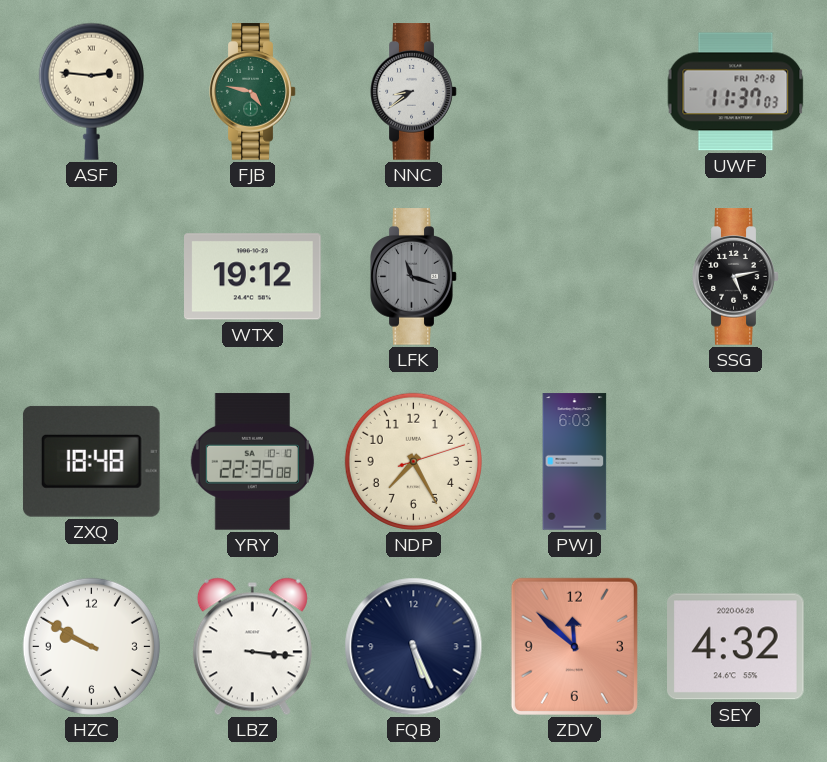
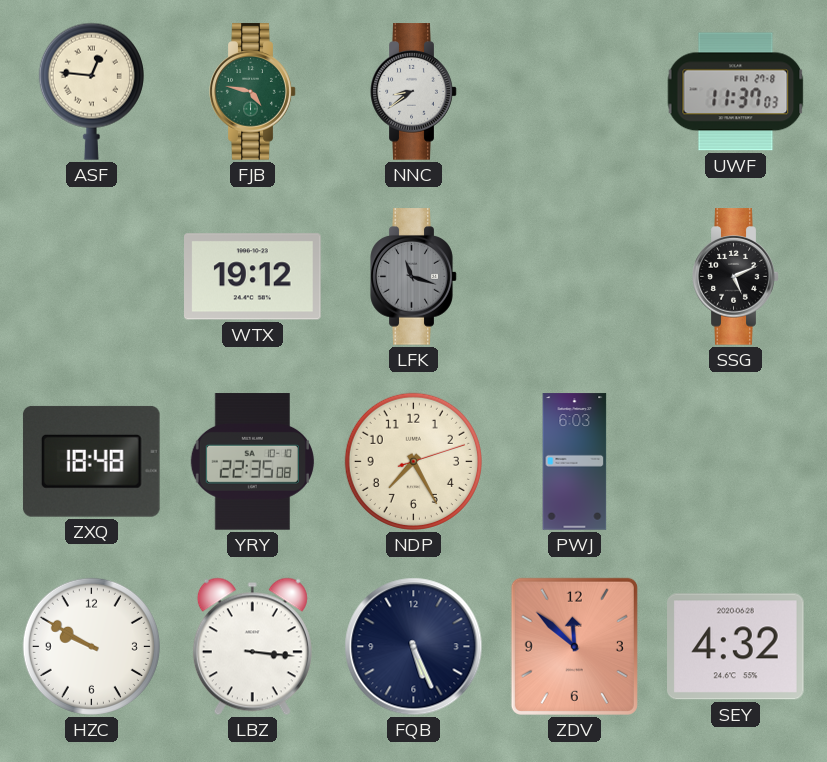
ASF: 2:46 -> 12:46 (91, 91)
SSG: 5:13 -> 5:11 (736, 277)
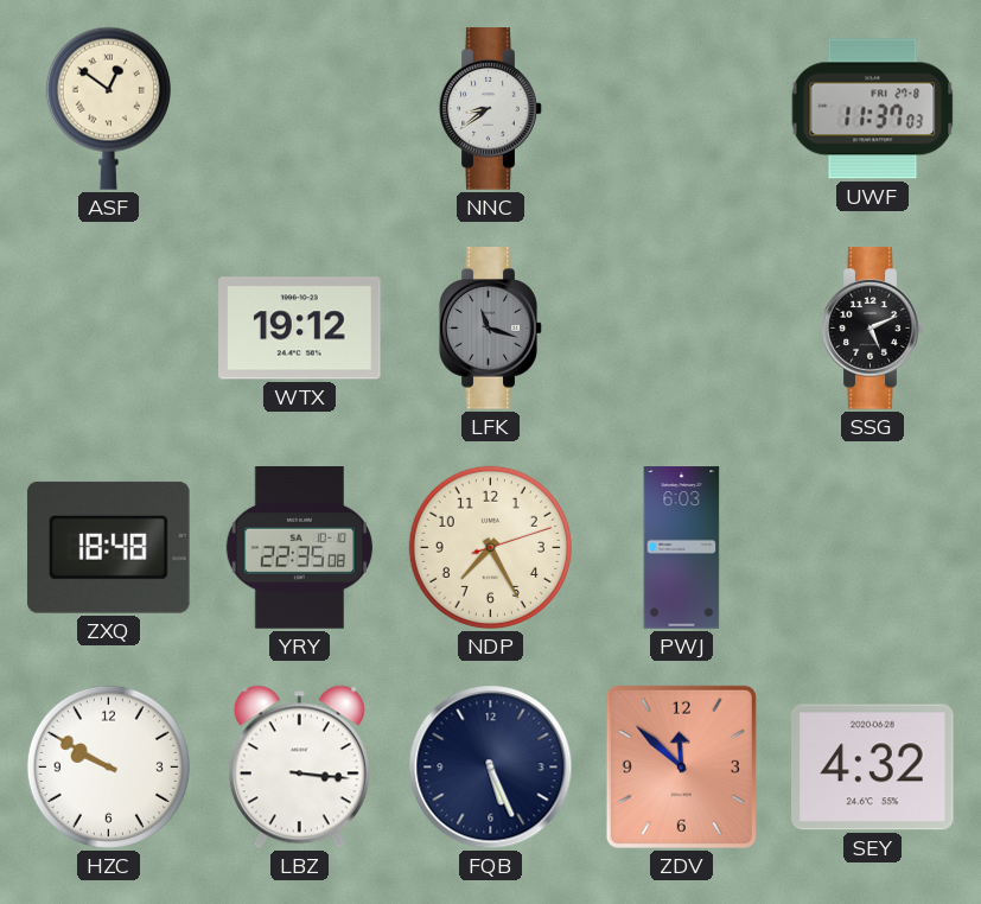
ASF: 12:46 -> 12:51 (108, 108)
FJB: 4:47 -> none (253, 92)
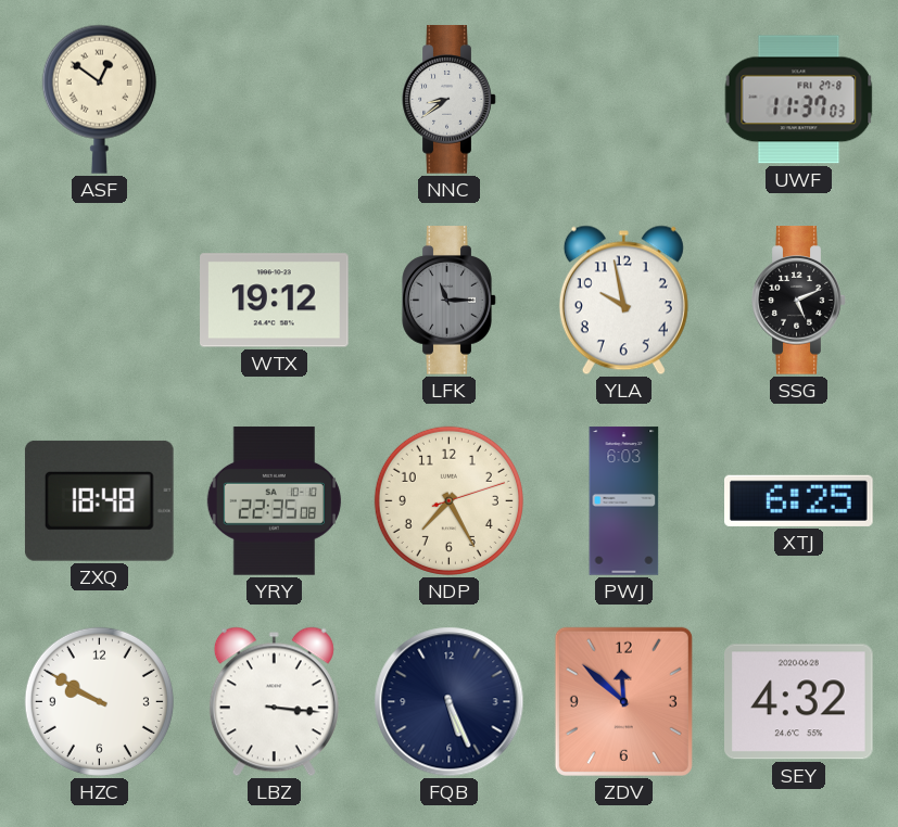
LFK: 11:18 -> 11:15 (450, 301)
YLA: none -> 9:58 (623, 301)
XTJ: none -> 6:25 (799, 500)
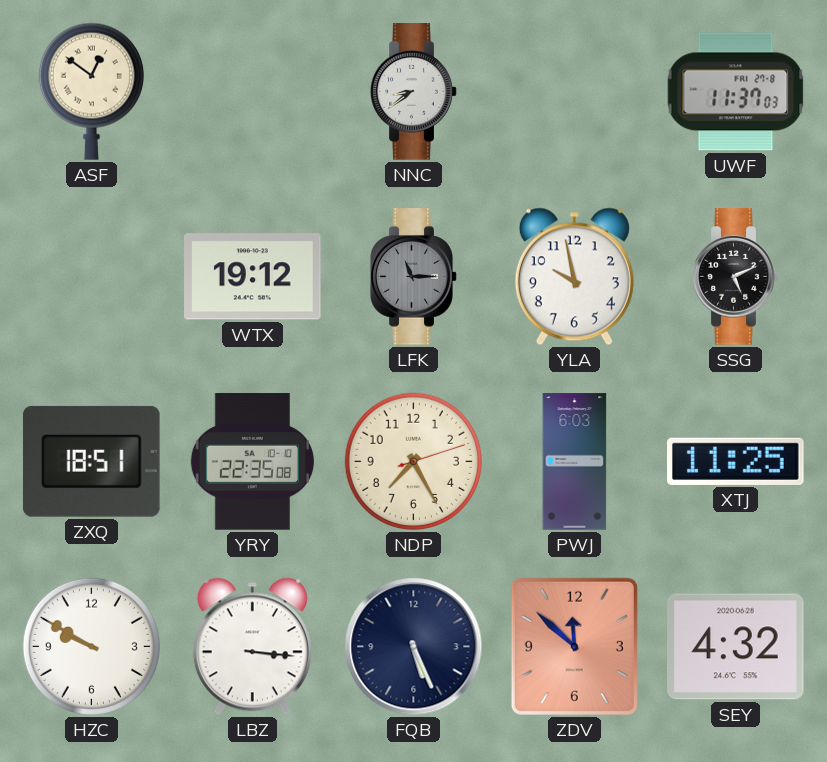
ZXQ: 18:48 -> 18:51 (91, 461)
XTJ: 6:25 -> 11:25 (736, 461)
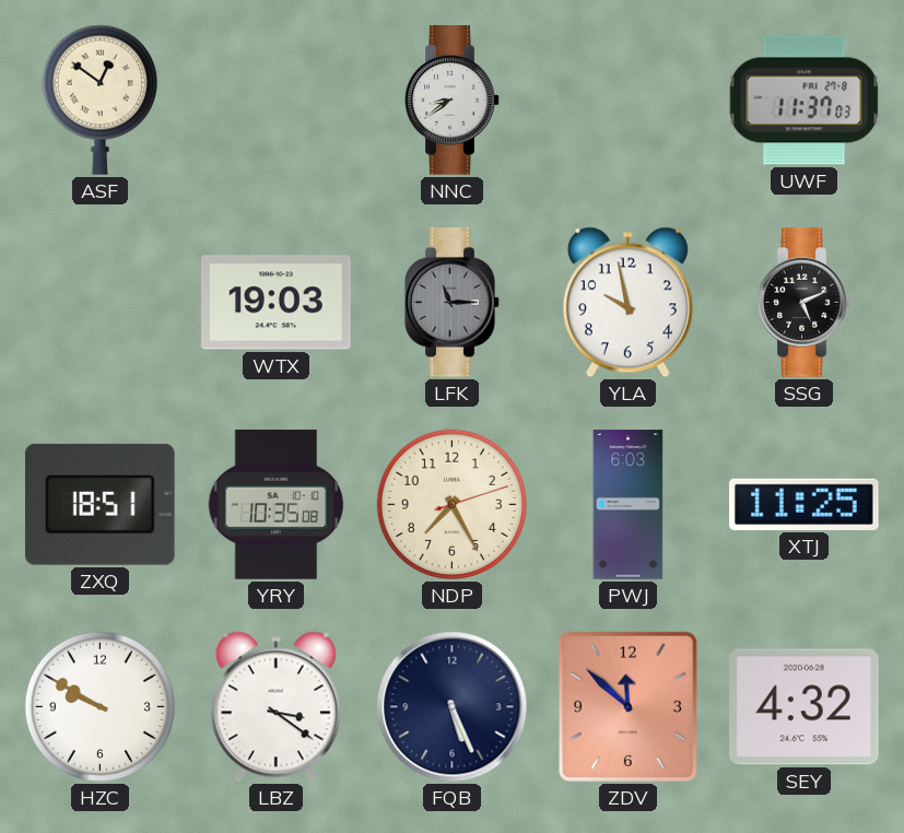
WTX: 19:12 -> 19:03 (277, 303)
YRY: 22:35 -> 10:35 (275, 505)
LBZ: 3:16 -> 3:21 (275, 707)
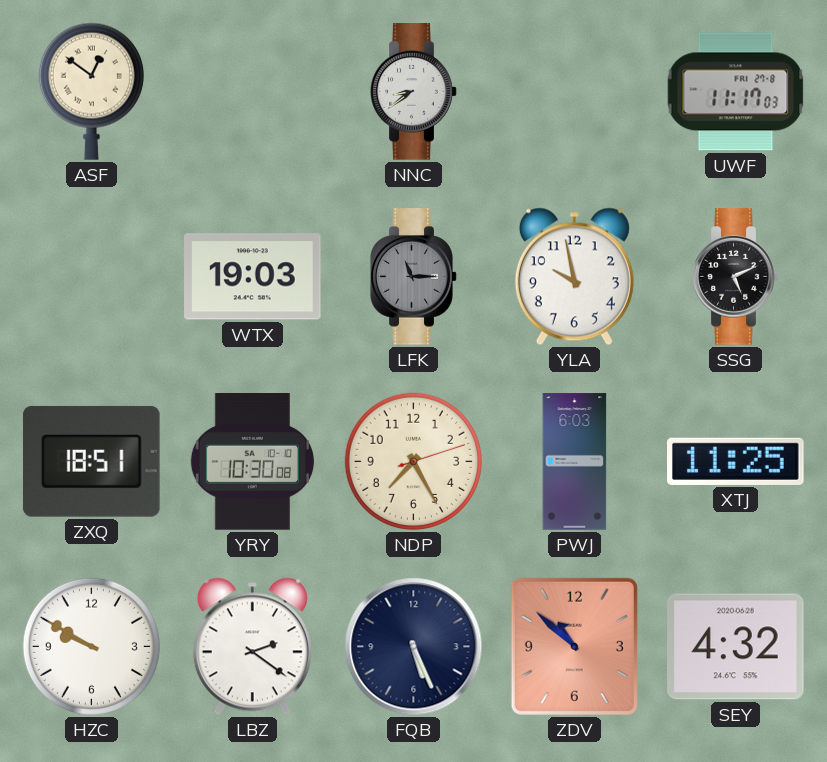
UWF: 11:37 -> 11:17 (736, 92)
YRY: 10:35 -> 10:30 (252, 462)
LBZ: 3:21 -> 2:21 (252, 647)
ZDV: 11:52 -> 10:52 (574, 646)
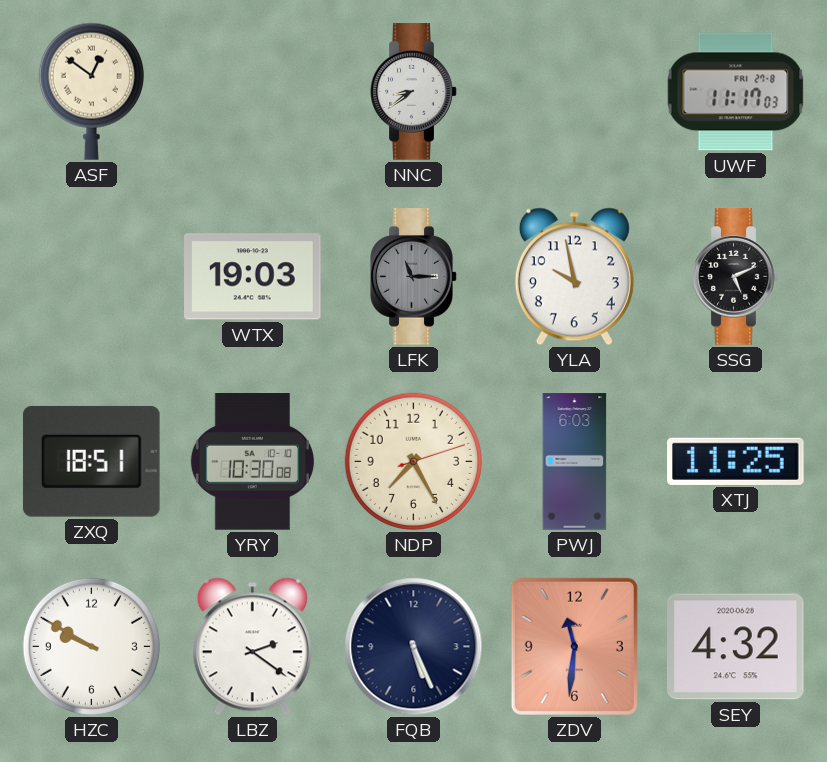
ZDV: 10:52 -> 11:31 (574, 646)
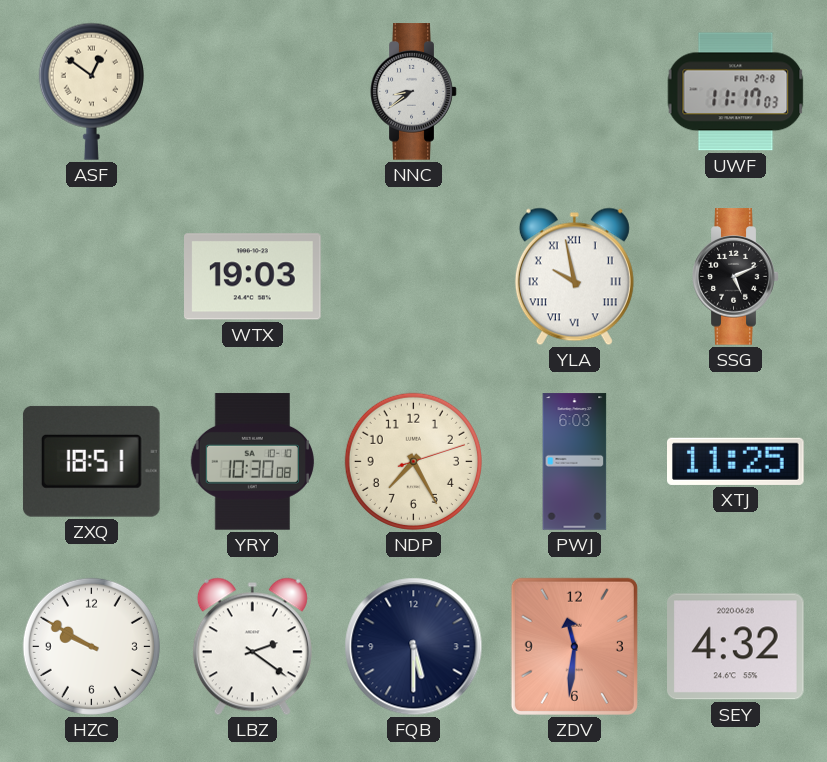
LFK: 11:15 -> none (414, 277)
YLA numerals: Arabic -> Roman (574, 277)
FQB: 5:26 -> 5:30 (414, 647)
